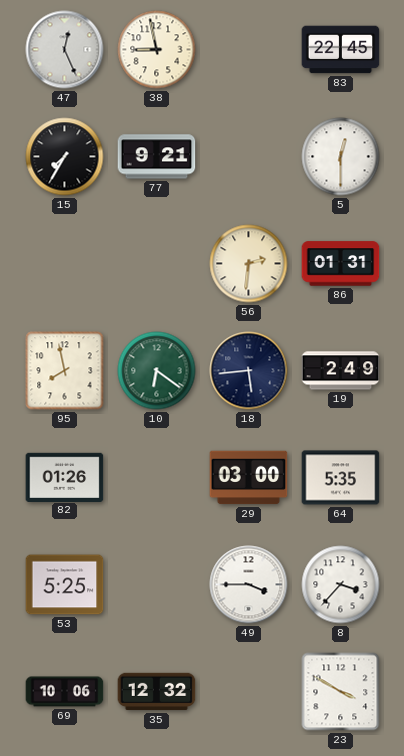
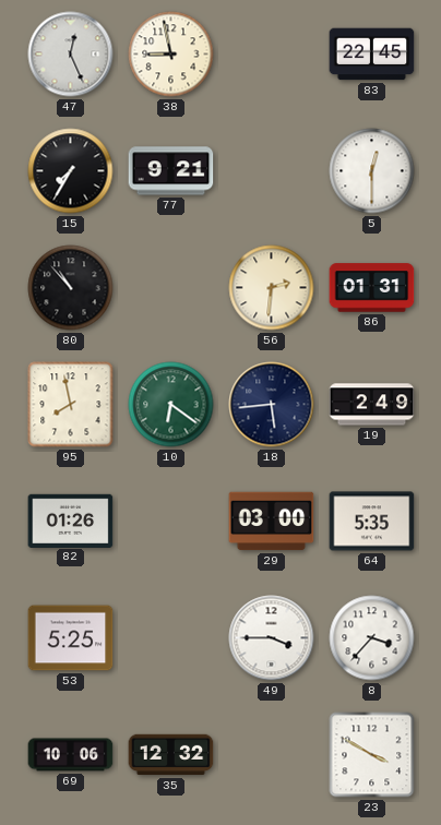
80: none -> 10:53 (71, 288)
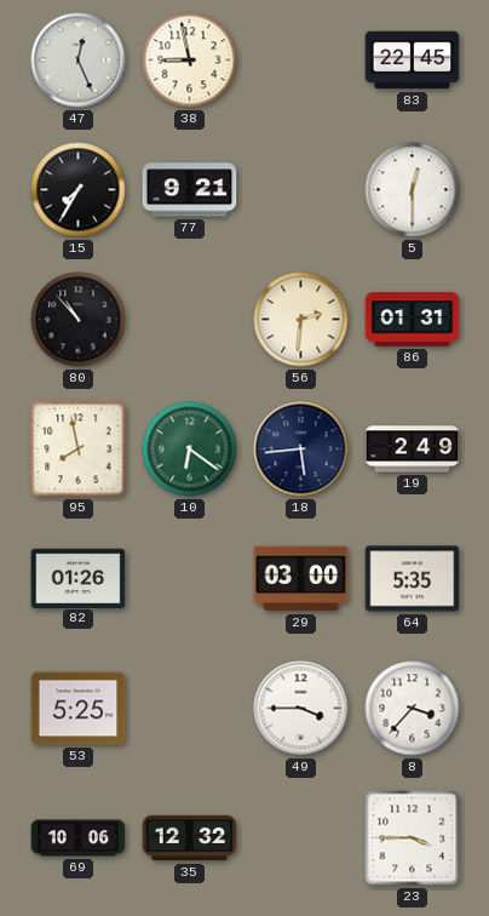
23: 3:50 -> 3:45 (413, 838)
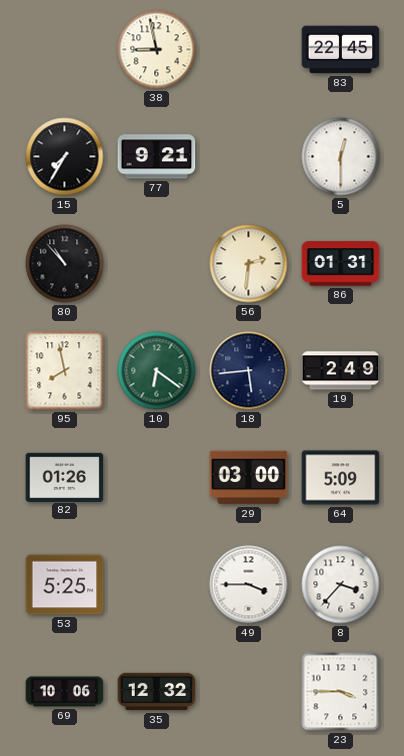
47: 12:26 -> none (79, 61)
64: 5:35 -> 5:09 (341, 478)
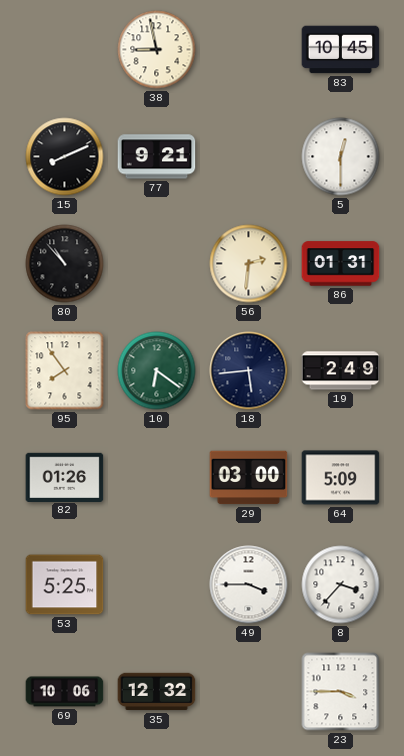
83: 22:45 -> 10:45 (341, 50)
15: 7:35 -> 8:11 (65, 157)
95: 7:58 -> 7:54 (65, 371)
